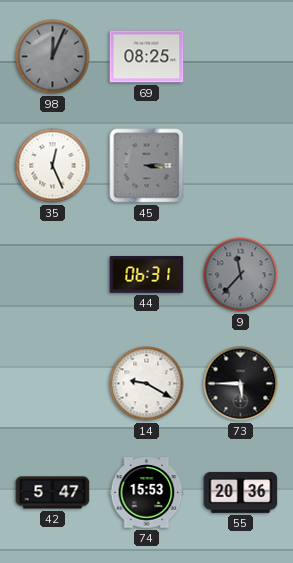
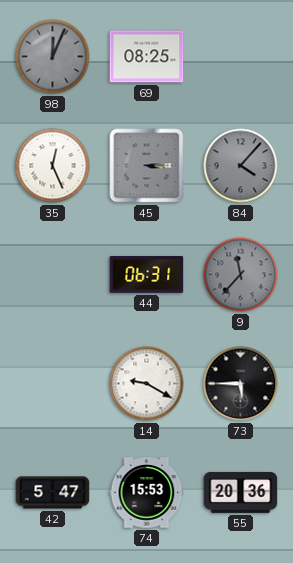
84: none -> 4:07 (241, 166)
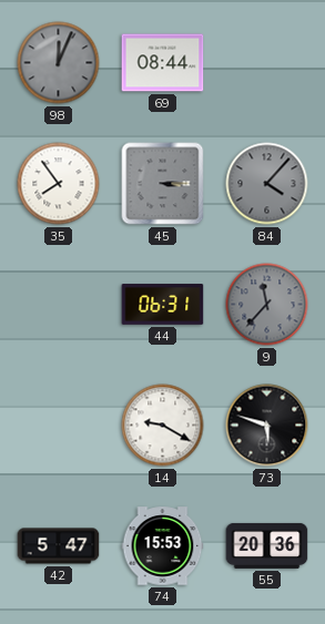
69: 08:25 -> 08:44 (163, 63)
35: 12:26 -> 7:54 (59, 184)
73: 5:45 -> 5:48 (267, 426)
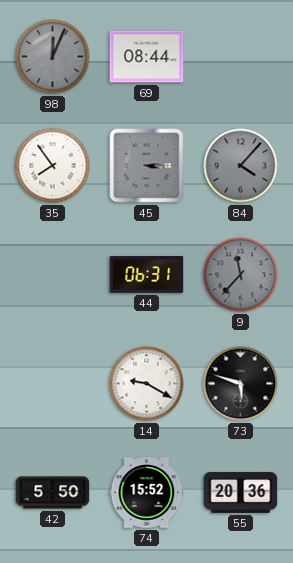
42: 5:47 -> 5:50 (53, 493)
74: 15:53 -> 15:52 (147, 493)
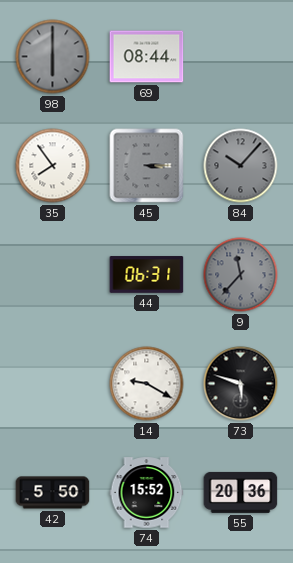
98: 12:04 -> 6:00 (53, 57)
84: 4:07 -> 10:07 (241, 166)
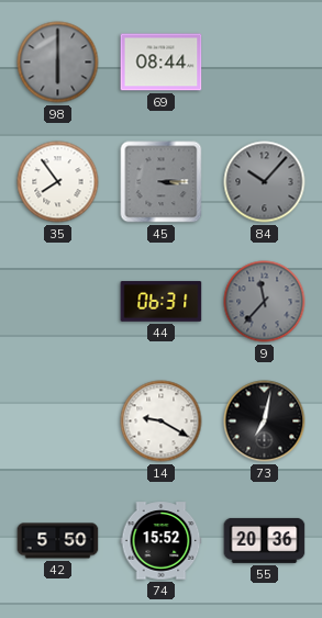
73: 5:48 -> 7:02 (265, 422)
